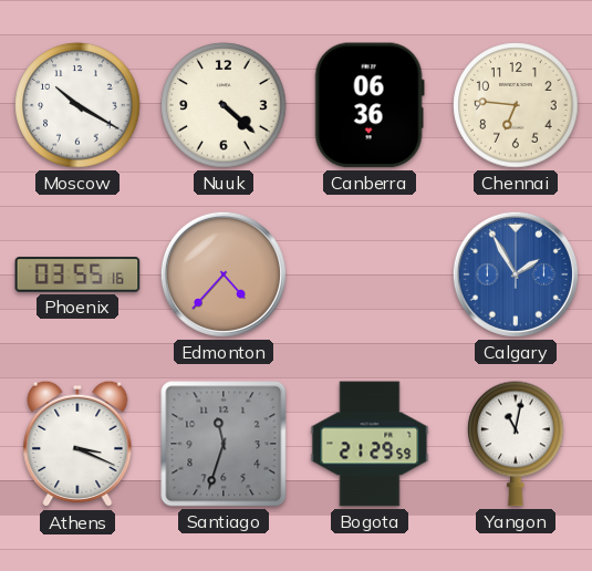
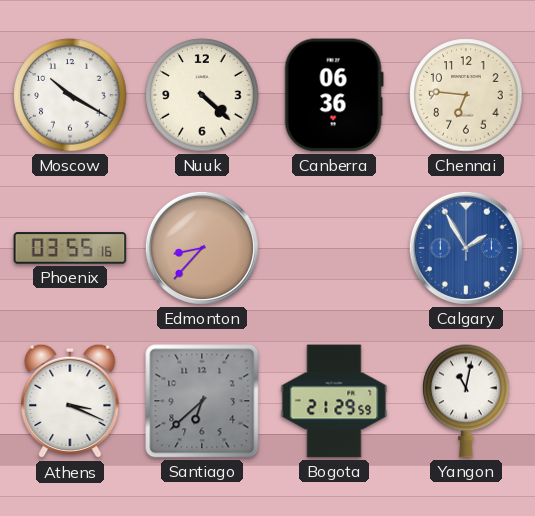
Edmonton: 4:37 -> 8:37 (202, 248)
Santiago: 11:33 -> 6:38 (202, 401)
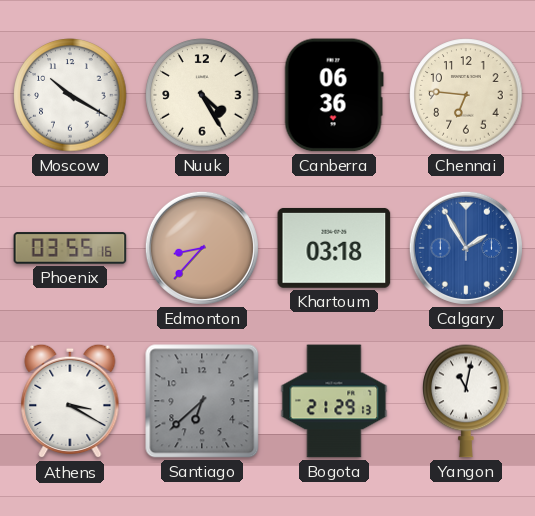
Nuuk: 4:22 -> 4:25 (202, 95)
Khartoum: none -> 03:18 (334, 248)
Athens: 3:19 -> 3:20 (70, 401)
Bogota: 21:29:59 -> 21:29:13 (334, 401)
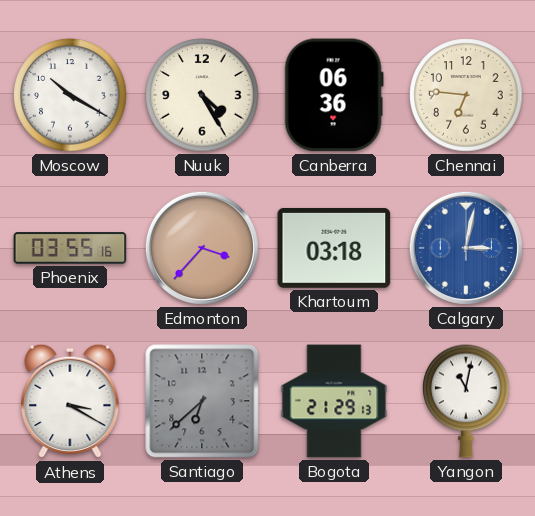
Edmonton: 8:37 -> 3:37 (202, 248)
Calgary: 1:55 -> 3:02 (466, 248)
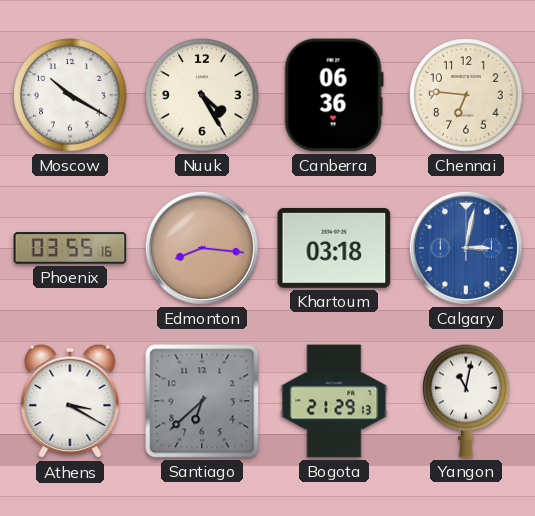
Edmonton: 3:37 -> 8:16 (202, 248)
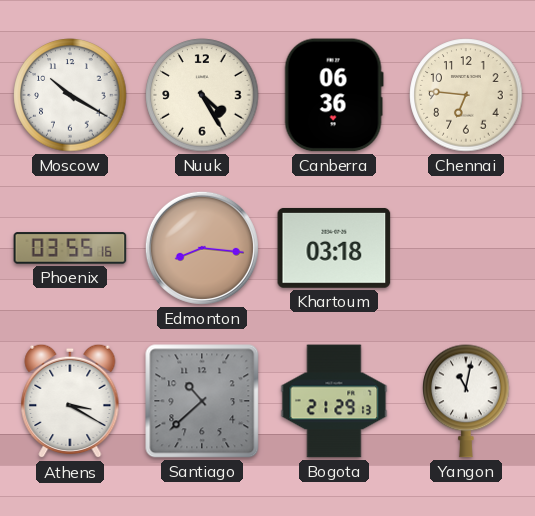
Calgary: 3:02 -> none (466, 248)
Santiago: 6:38 -> 10:38 (202, 401)
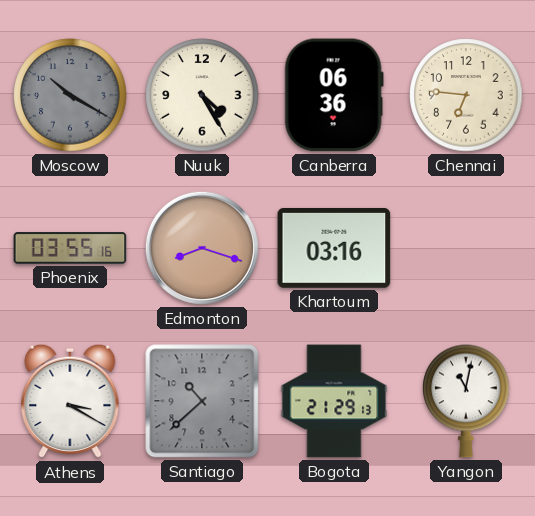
Moscow dial: white -> grey (70, 95)
Edmonton: 8:16 -> 8:18 (202, 248)
Khartoum: 03:18 -> 03:16 (334, 248)
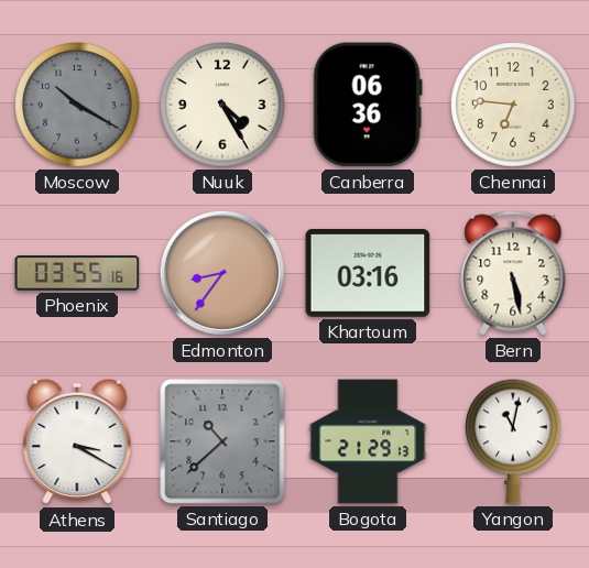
Edmonton: 8:18 -> 8:36 (222, 273)
Bern: none -> 5:28 (513, 273)
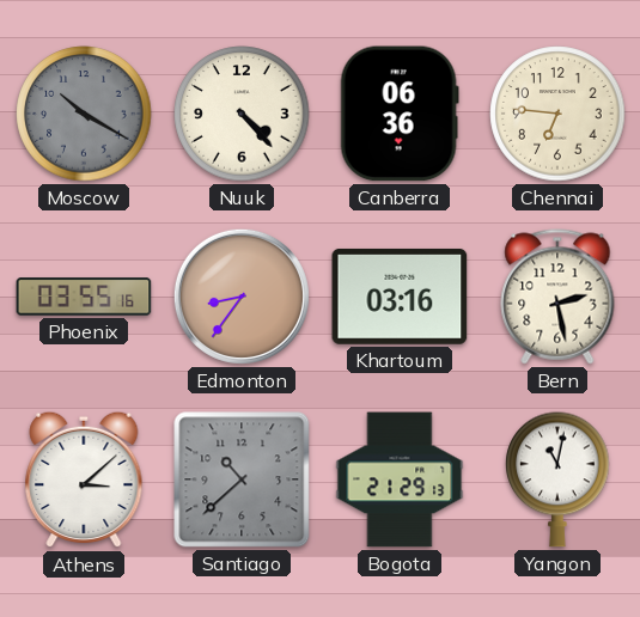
Nuuk: 4:25 -> 4:23 (242, 114)
Bern: 5:28 -> 2:28 (557, 297)
Athens: 3:20 -> 3:08 (84, 479)
